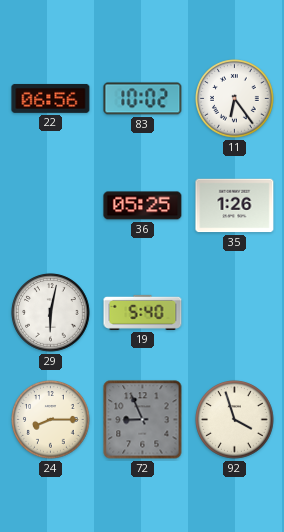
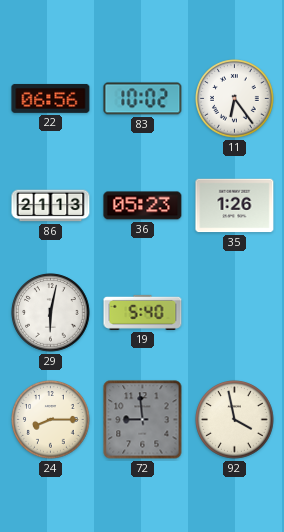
86: none -> 21:13 (51, 206)
36: 05:25 -> 05:23 (143, 206)
72: 8:56 -> 8:59 (143, 420)
92: 3:57 -> 3:58 (235, 420)
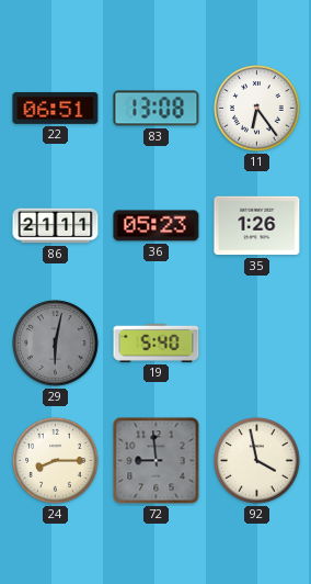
22: 06:56 -> 06:51 (56, 108)
83: 10:02 -> 13:08 (157, 109)
86: 21:13 -> 21:11 (56, 226)
29 dial: white -> grey (56, 344)
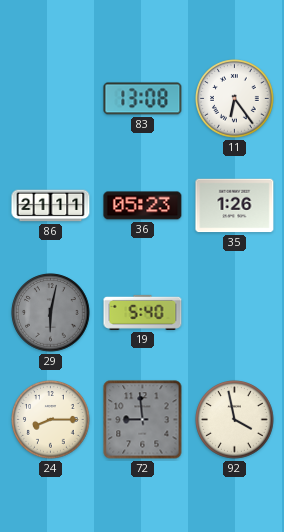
22: 06:51 -> none (56, 108)
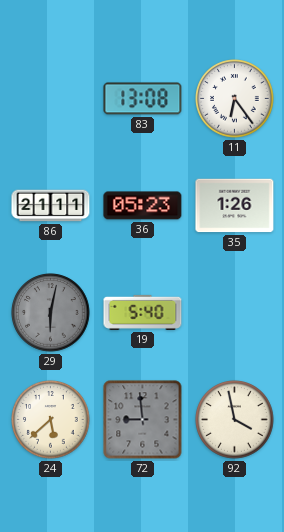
24: 8:15 -> 5:38 (51, 420)
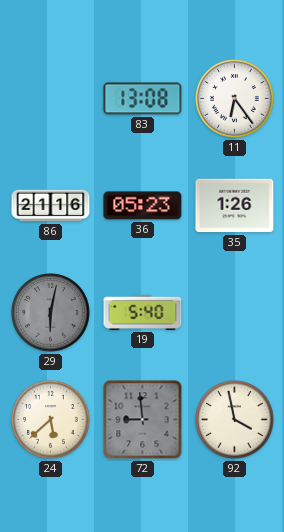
86: 21:11 -> 21:16 (51, 206)
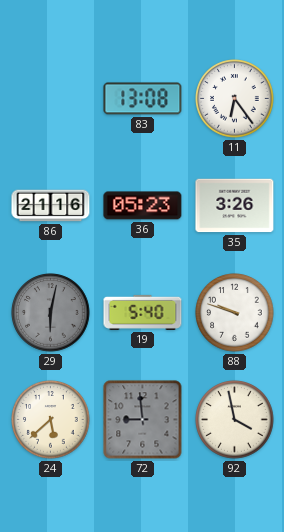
35: 1:26 -> 3:26 (235, 206)
88: none -> 9:48 (235, 313)
